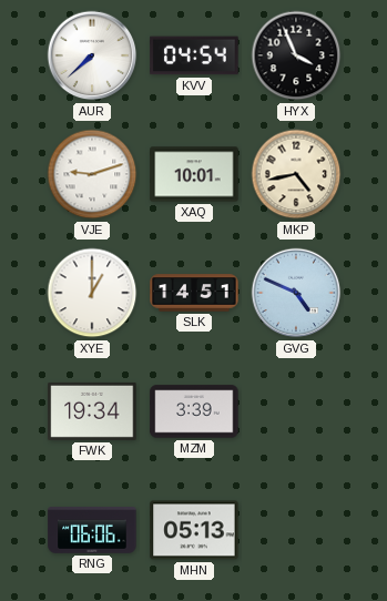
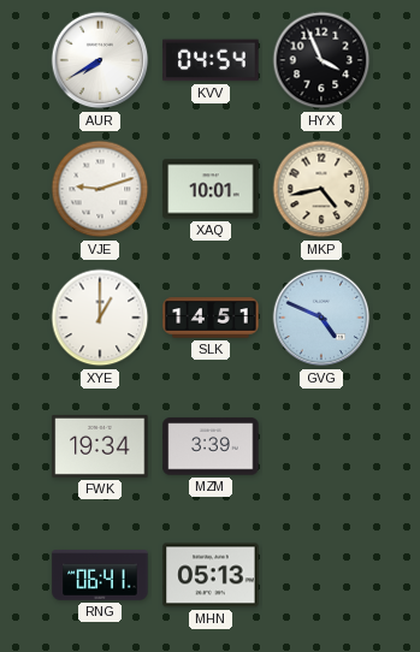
AUR: 7:38 -> 7:40 (100, 60)
RNG: 06:06 -> 06:41 (100, 576)
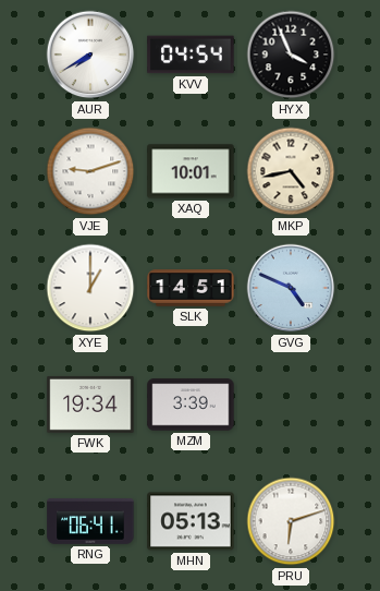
PRU: none -> 6:12 (291, 521)
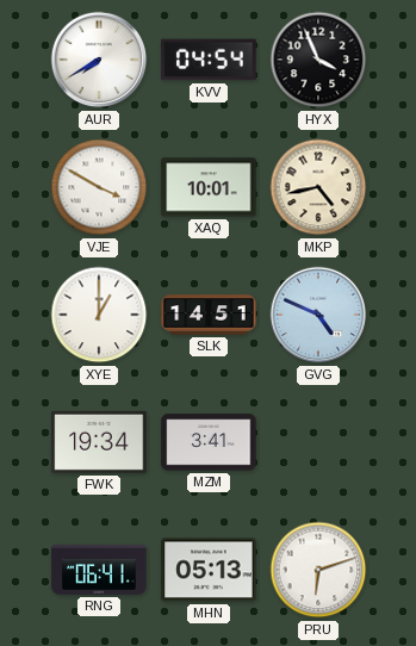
VJE: 9:12 -> 3:50 (99, 187)
MZM: 3:39 -> 3:41 (209, 442)
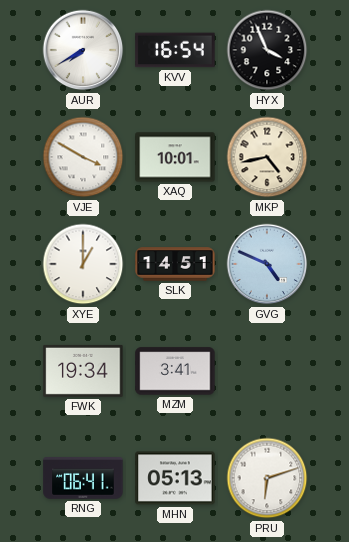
KVV: 04:54 -> 16:54 (175, 50)
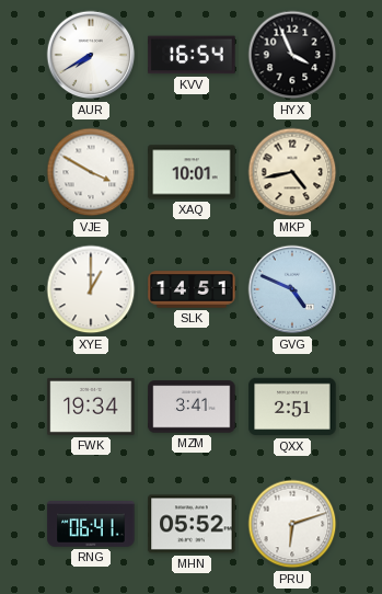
QXX: none -> 2:51 (292, 407)
MHN: 05:13 -> 05:52 (192, 524)
